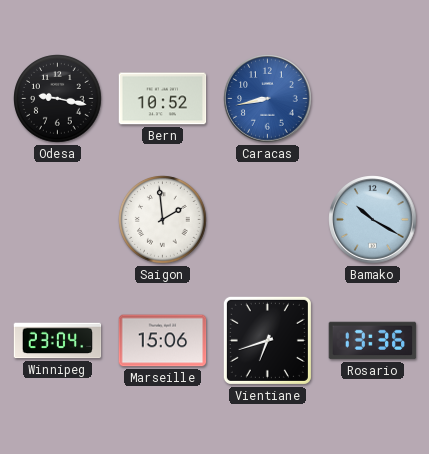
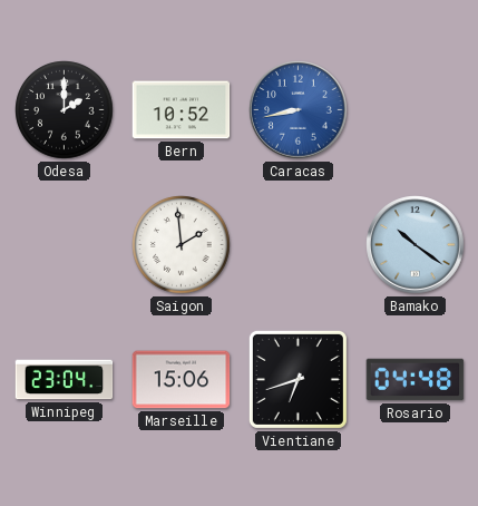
Odesa: 9:17 -> 2:00 (65, 110)
Bamako: 10:20 -> 10:21 (416, 245)
Rosario: 13:36 -> 04:48 (416, 380)
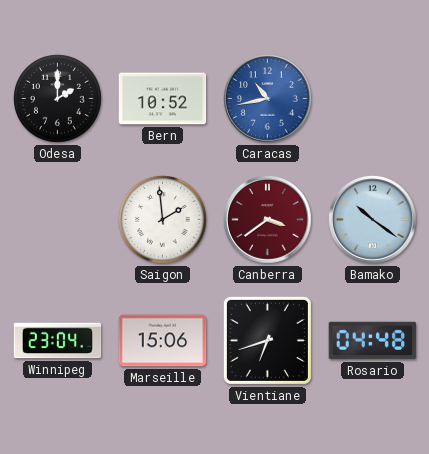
Caracas: 8:43 -> 10:43 (268, 99)
Canberra: none -> 3:39 (268, 220)
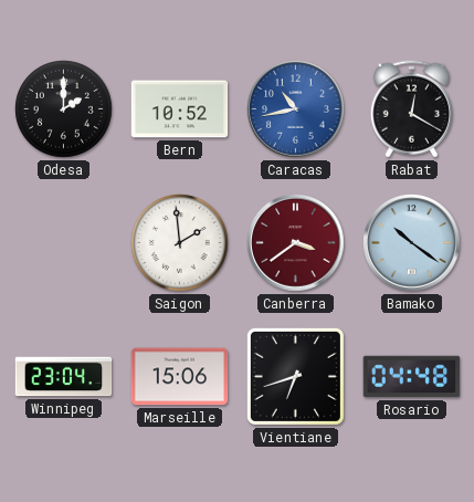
Rabat: none -> 12:20 (411, 109)
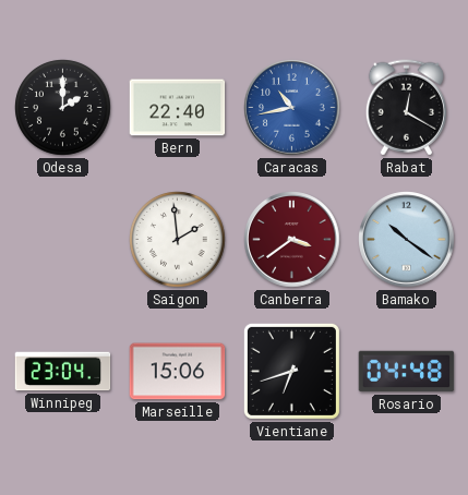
Bern: 10:52 -> 22:40 (178, 108)
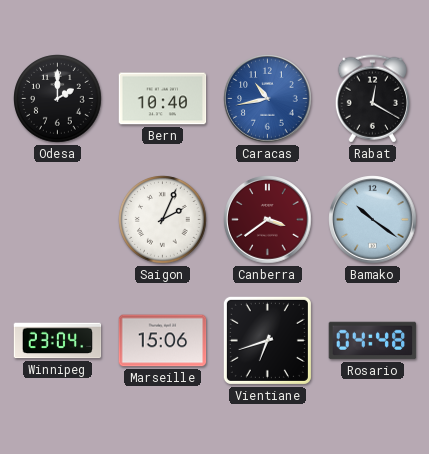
Bern: 22:40 -> 10:40 (163, 99)
Saigon: 1:59 -> 2:04 (163, 220)
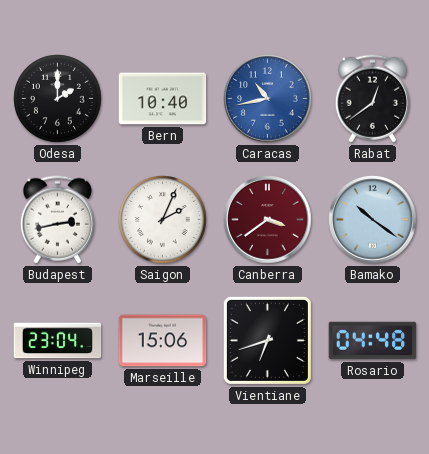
Rabat: 12:20 -> 12:39 (372, 99)
Budapest: none -> 2:43 (57, 220)
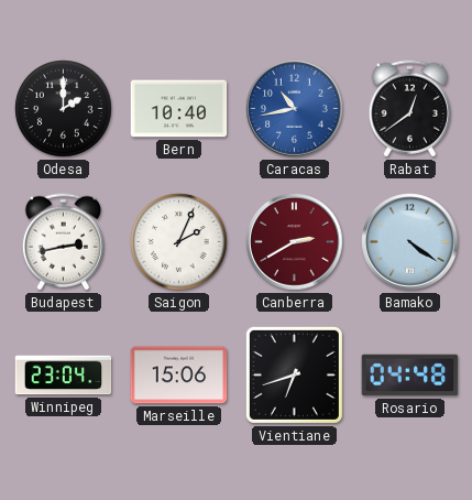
Canberra: 3:39 -> 2:40 (295, 242)
Bamako: 10:21 -> 4:21 (410, 242)
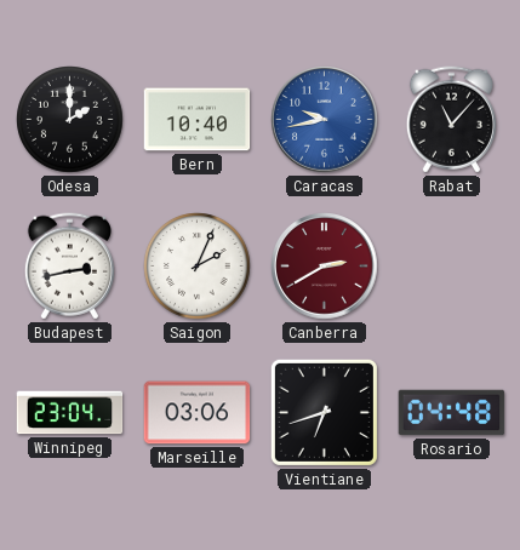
Caracas: 10:43 -> 9:43 (325, 120)
Rabat: 12:39 -> 11:07 (451, 120)
Bamako: 4:21 -> none (410, 242)
Marseille: 15:06 -> 03:06 (198, 413)
